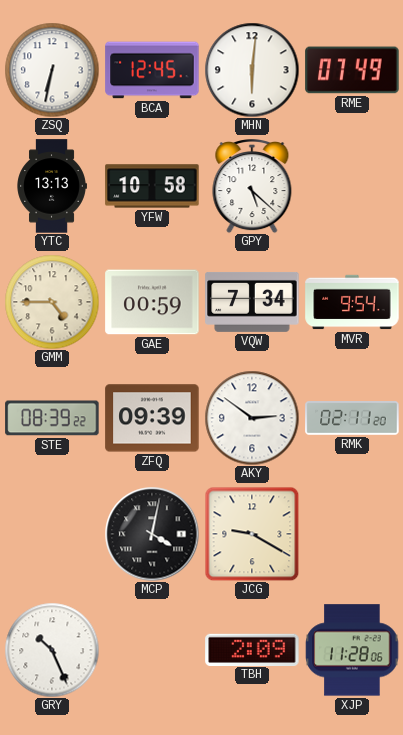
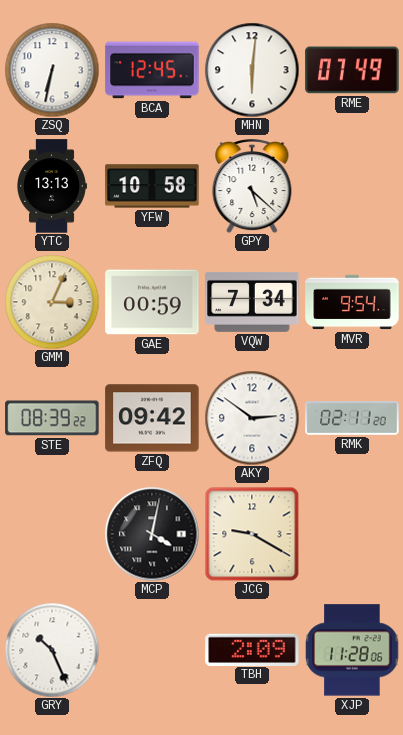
GMM: 4:45 -> 3:04 (52, 302)
ZFQ: 09:39 -> 09:42 (152, 418)
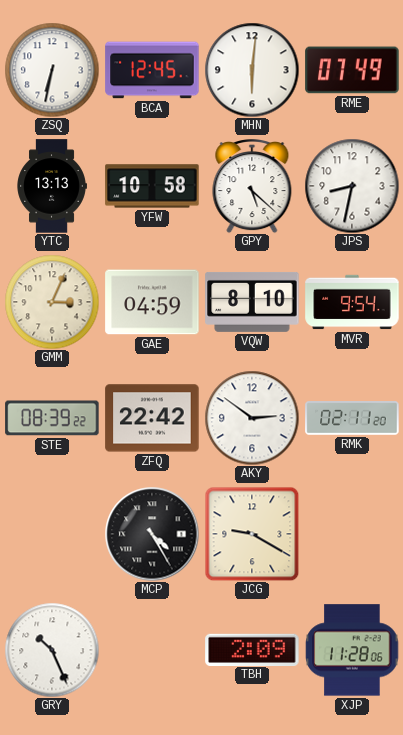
JPS: none -> 8:32 (352, 186)
GAE: 00:59 -> 04:59 (152, 302)
VQW: 7:34 -> 8:10 (252, 302)
ZFQ: 09:42 -> 22:42 (152, 418)
MCP: 4:02 -> 4:25 (152, 534)
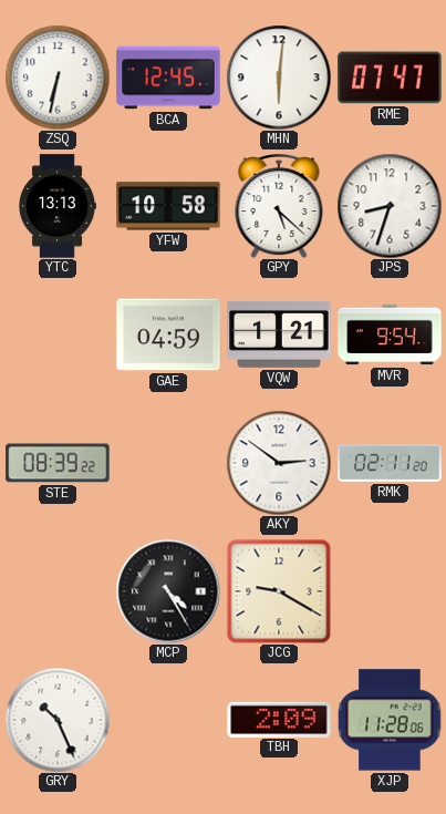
RME: 07:49 -> 07:47 (390, 78)
JPS: 8:32 -> 8:33 (390, 206)
GMM: 3:04 -> none (52, 302)
VQW: 8:10 -> 1:21 (279, 334)
ZFQ: 22:42 -> none (152, 418)
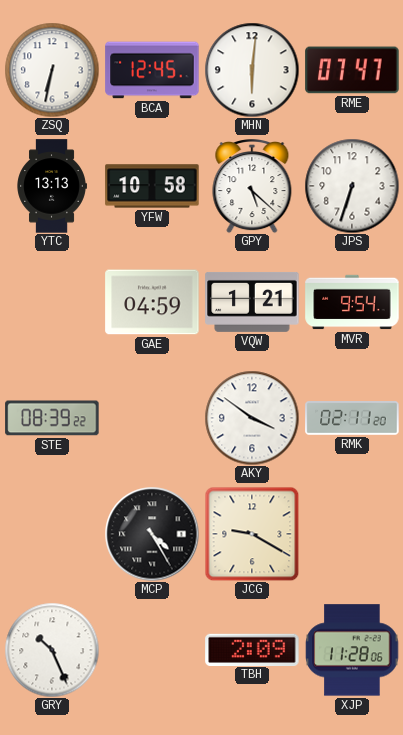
JPS: 8:33 -> 6:33 (352, 186)
AKY: 2:51 -> 3:51 (252, 418)
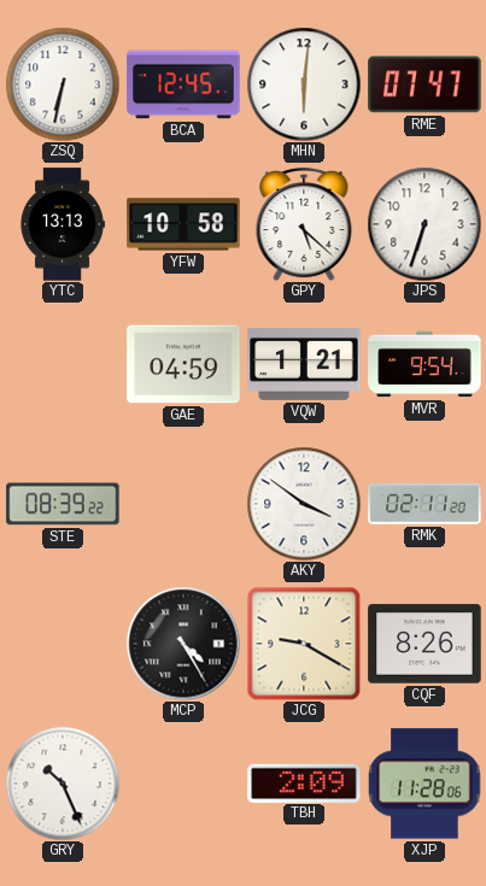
CQF: none -> 8:26 (424, 644)
